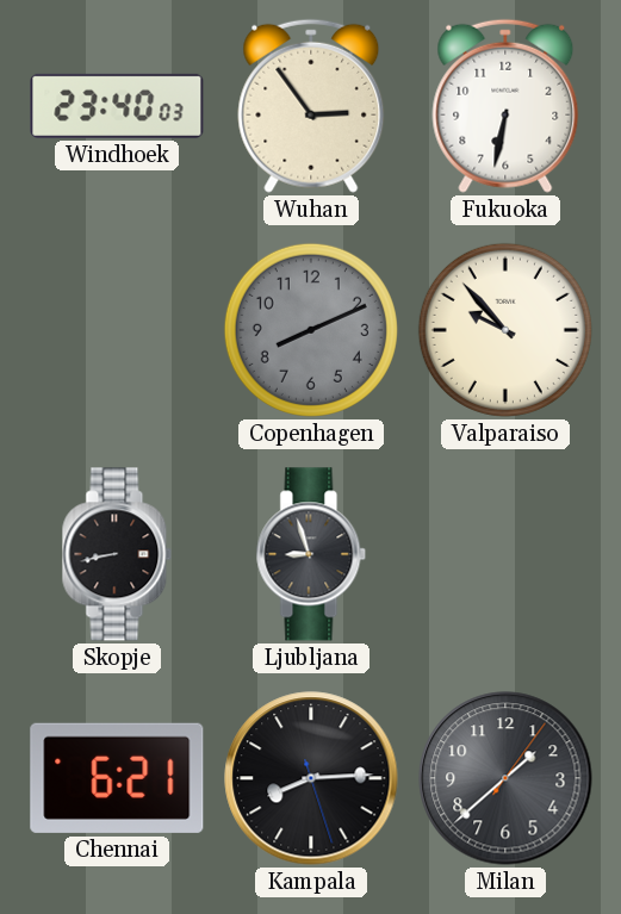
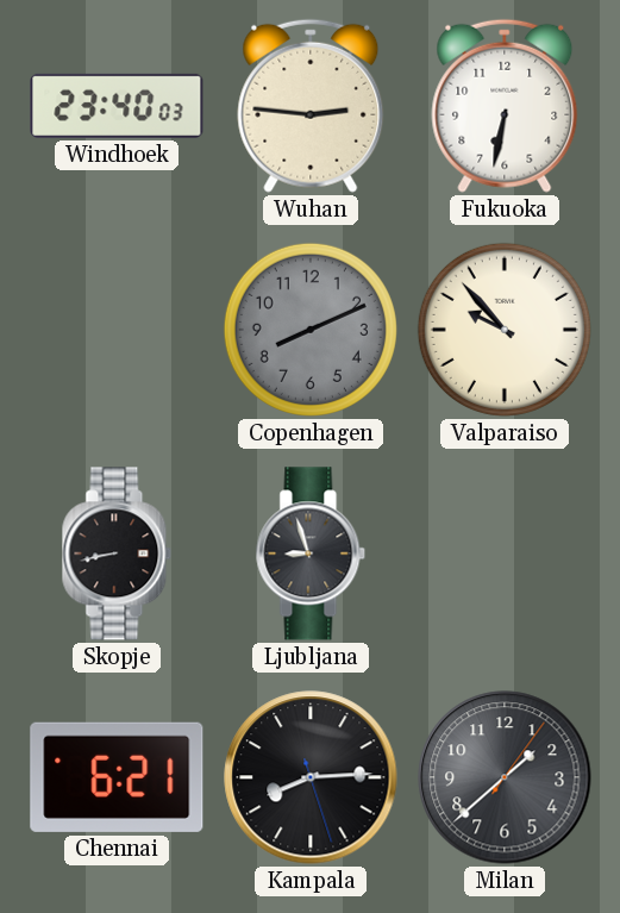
Wuhan: 2:54 -> 2:46 (311, 106)
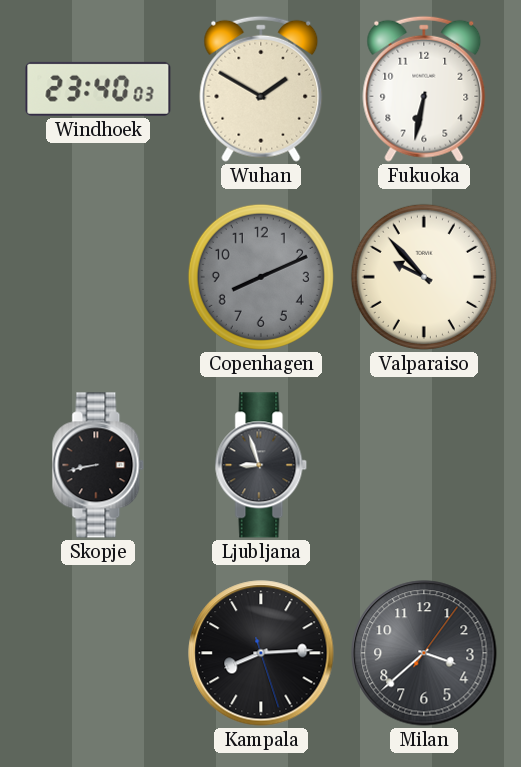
Wuhan: 2:46 -> 1:50 (261, 89)
Chennai: 6:21 -> none (117, 777)
Milan: 1:38 -> 3:38 (424, 653)
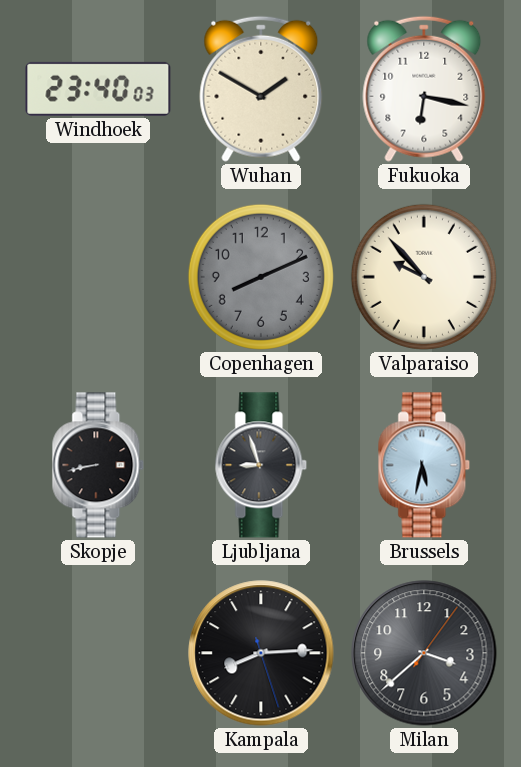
Fukuoka: 6:32 -> 6:17 (424, 89)
Brussels: none -> 5:32 (424, 465)
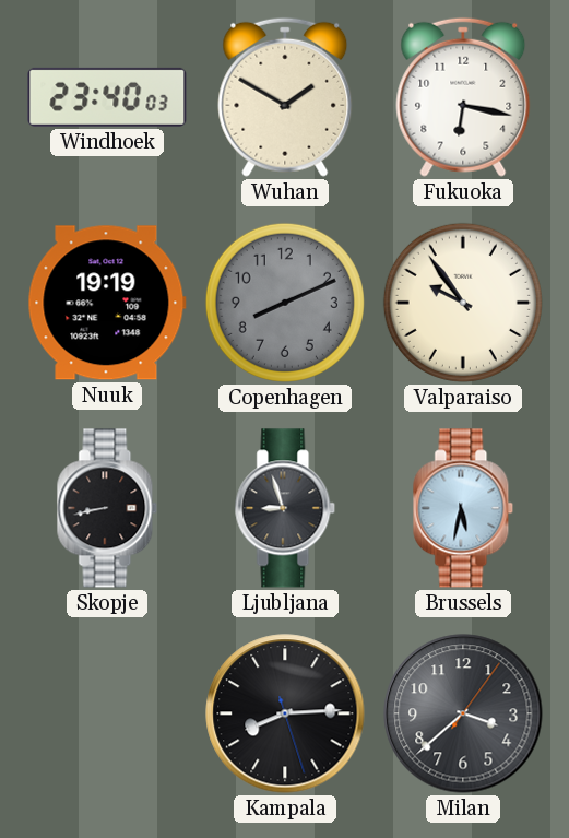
Nuuk: none -> 19:19 (107, 303)
Valparaiso: 9:53 -> 9:54 (463, 303)
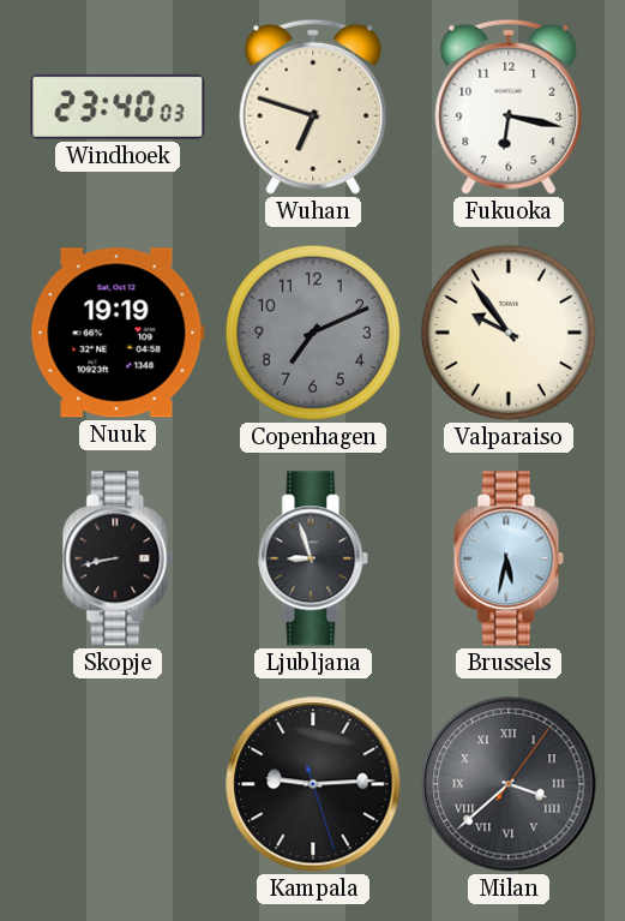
Wuhan: 1:50 -> 6:48 (313, 107)
Copenhagen: 8:11 -> 7:11 (313, 333)
Kampala: 8:14 -> 9:14 (313, 784)
Milan numerals: Arabic -> Roman (509, 784)
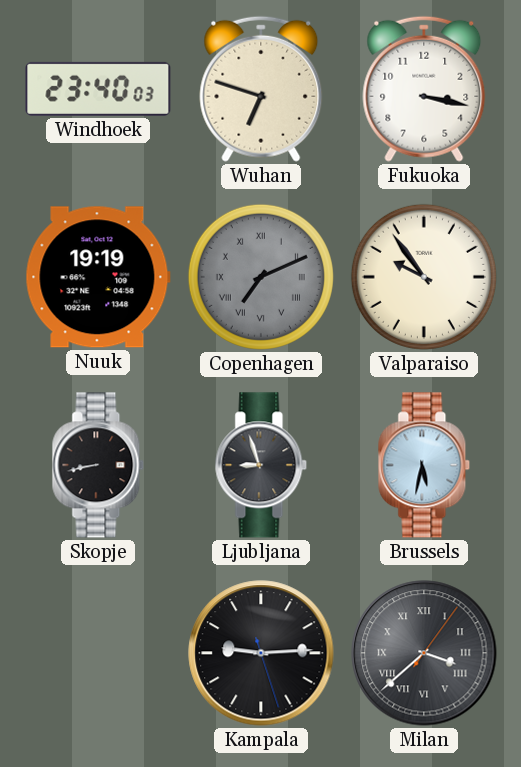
Fukuoka: 6:17 -> 3:17 (424, 89)
Copenhagen numerals: Arabic -> Roman (261, 277)
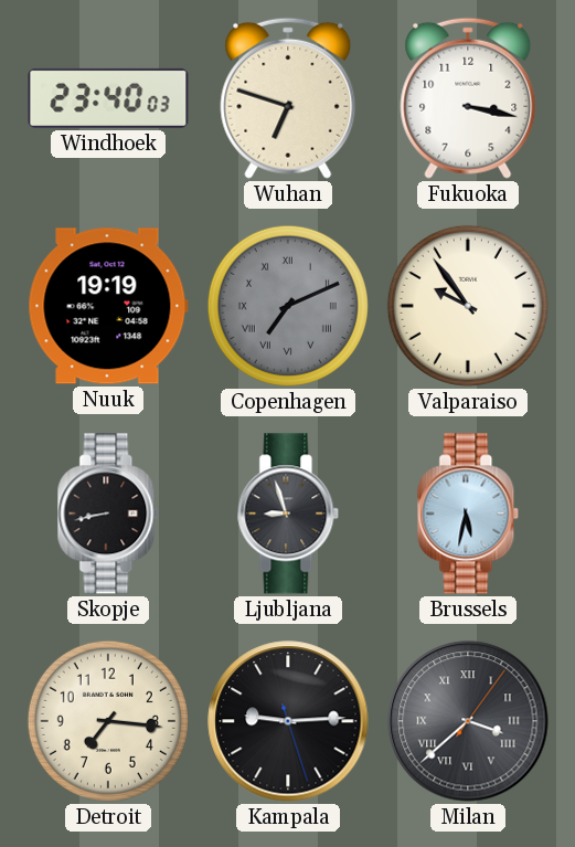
Detroit: none -> 7:16 (108, 721)
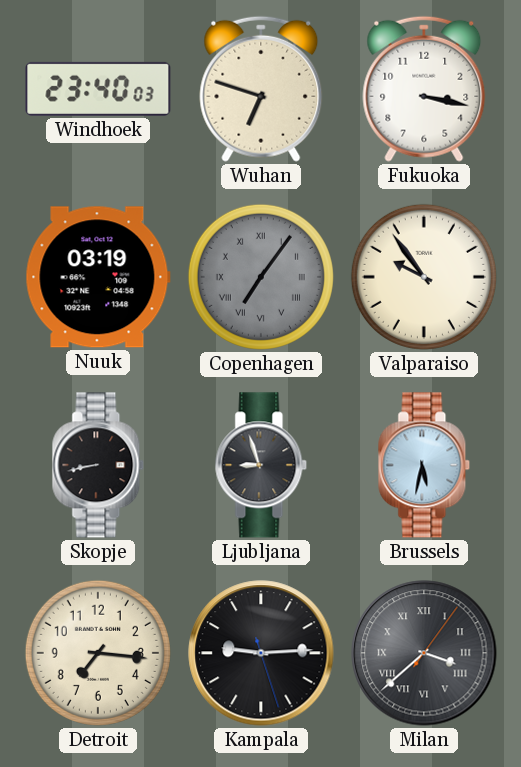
Nuuk: 19:19 -> 03:19 (98, 277)
Copenhagen: 7:11 -> 7:06 (261, 277)
